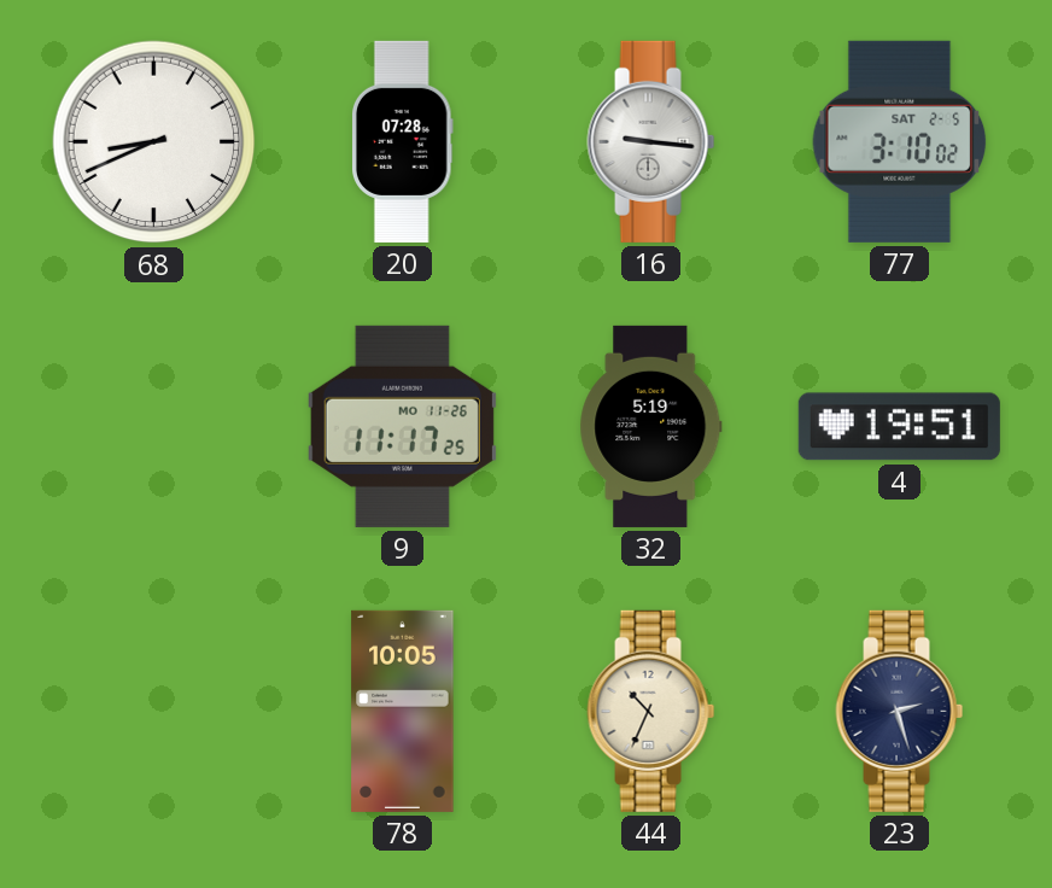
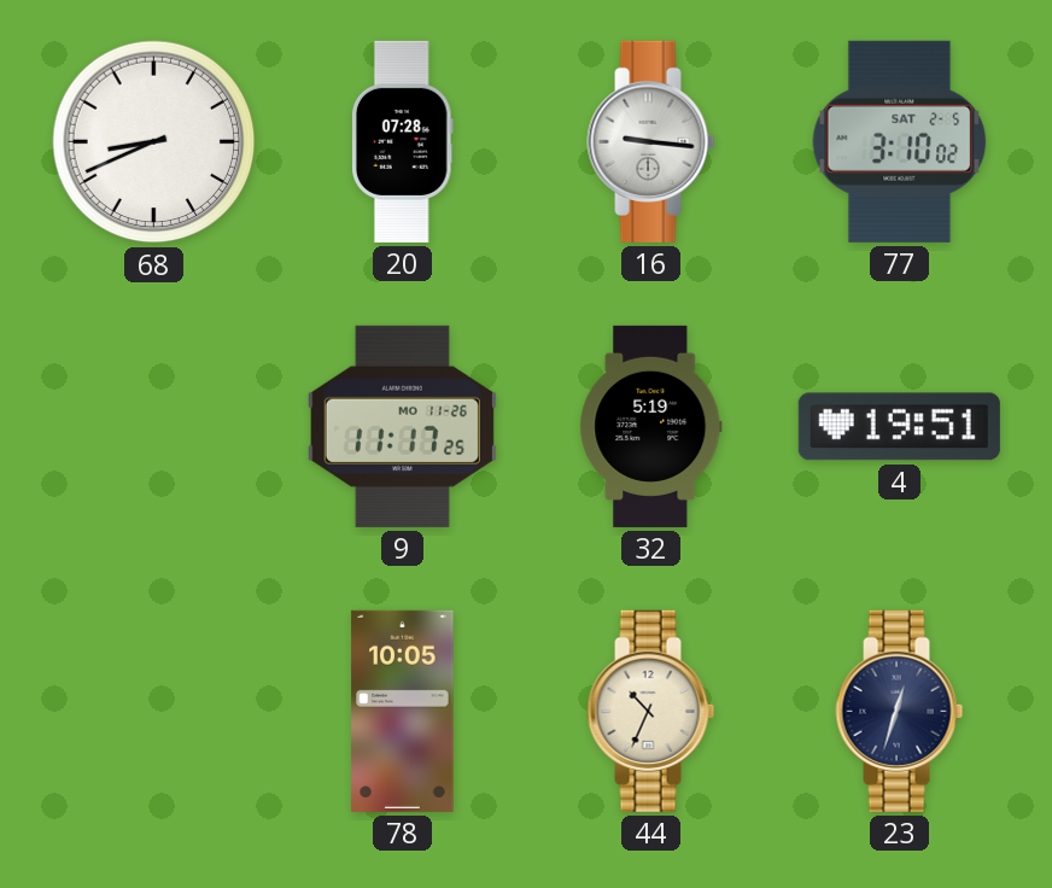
23: 2:27 -> 12:33 (900, 711)
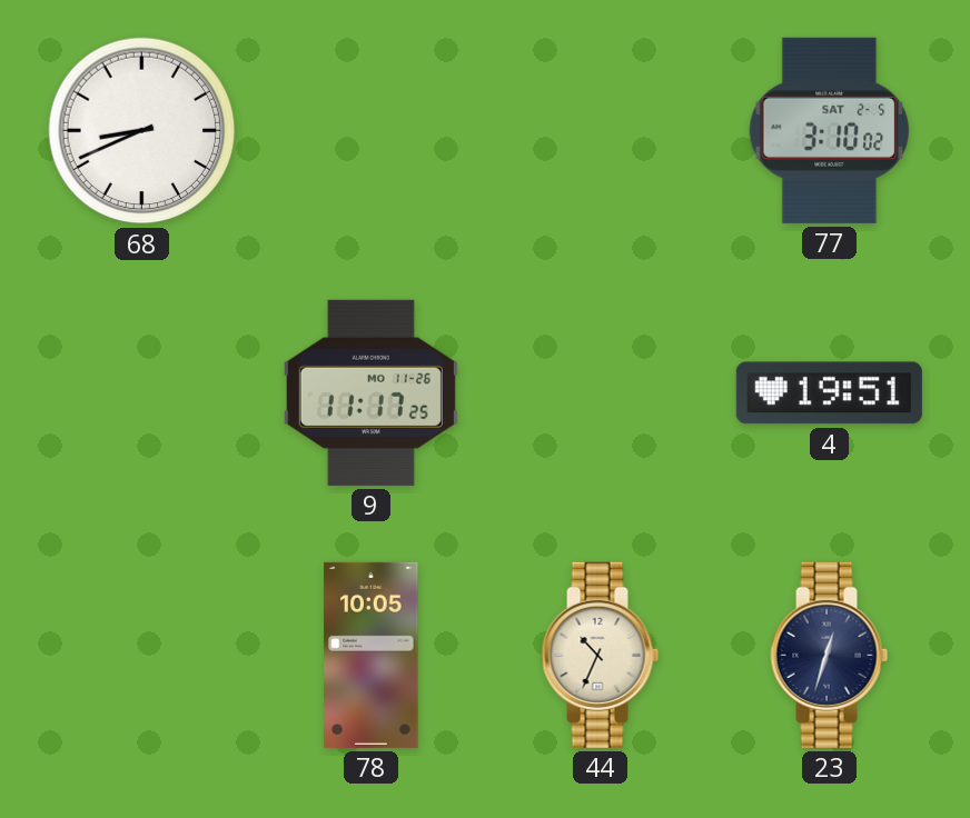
20: 07:28 -> none (403, 141)
16: 9:16 -> none (651, 141)
32: 5:19 -> none (651, 426)
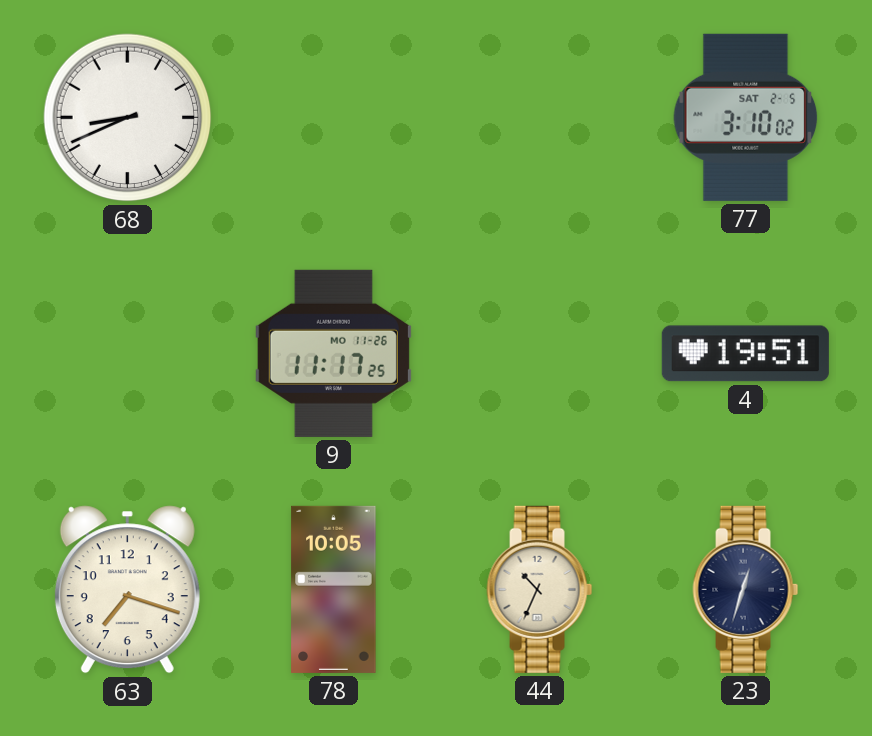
63: none -> 7:18 (127, 590)
